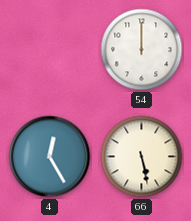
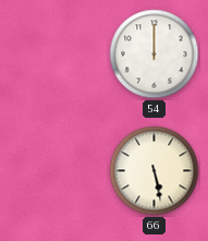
4: 12:25 -> none (50, 157)
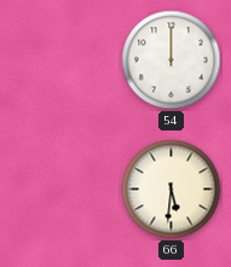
66: 5:28 -> 5:31 (172, 190)
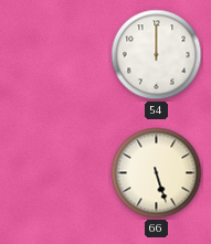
66: 5:31 -> 5:27 (157, 173)
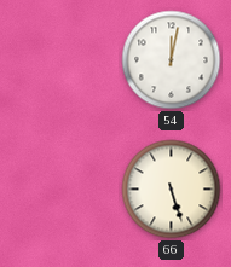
54: 12:00 -> 12:02 (172, 60)
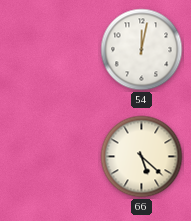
66: 5:27 -> 5:22 (142, 157)
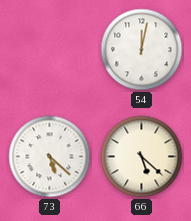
73: none -> 5:22 (50, 157)
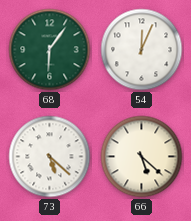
68: none -> 6:06 (50, 50)
54: 12:02 -> 12:04 (142, 50)
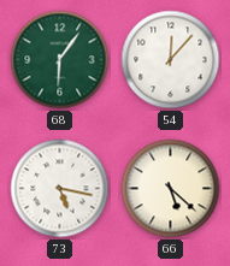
54: 12:04 -> 12:07 (171, 60)
73: 5:22 -> 5:17 (60, 189)
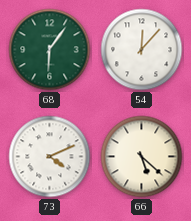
73: 5:17 -> 4:11 (50, 157)
